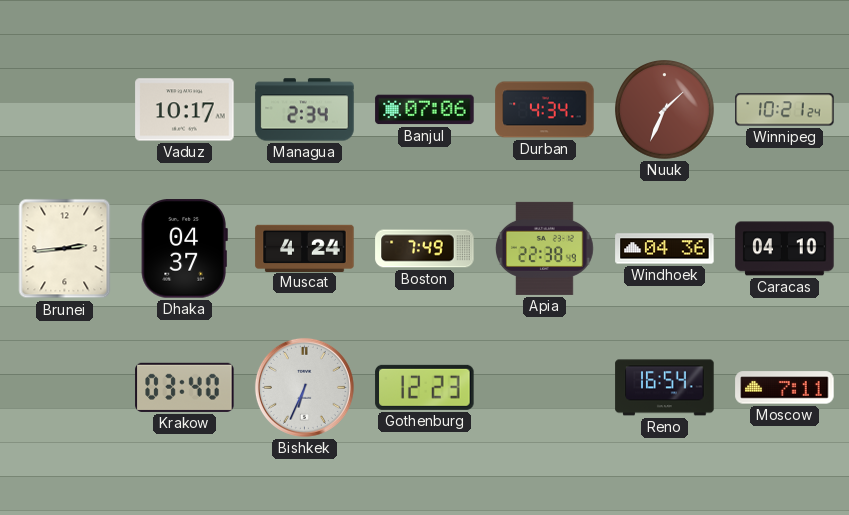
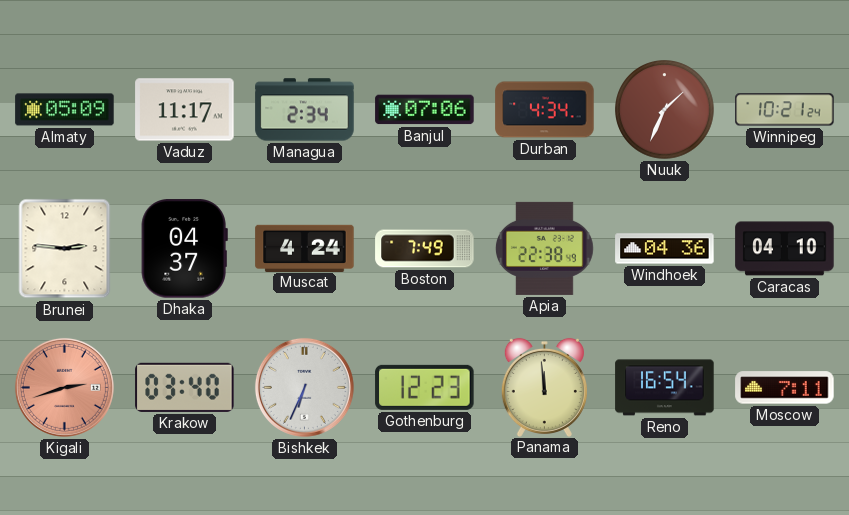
Almaty: none -> 05:09 (65, 110)
Vaduz: 10:17 -> 11:17 (185, 110)
Brunei: 2:44 -> 2:46 (65, 249)
Kigali: none -> 2:42 (64, 387)
Panama: none -> 11:59 (544, 387)
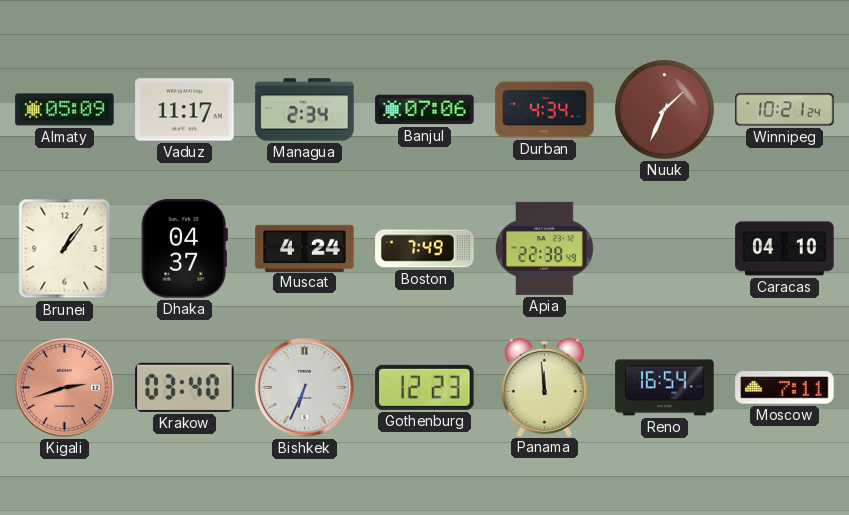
Brunei: 2:46 -> 1:06 (65, 249)
Windhoek: 04:36 -> none (665, 249)
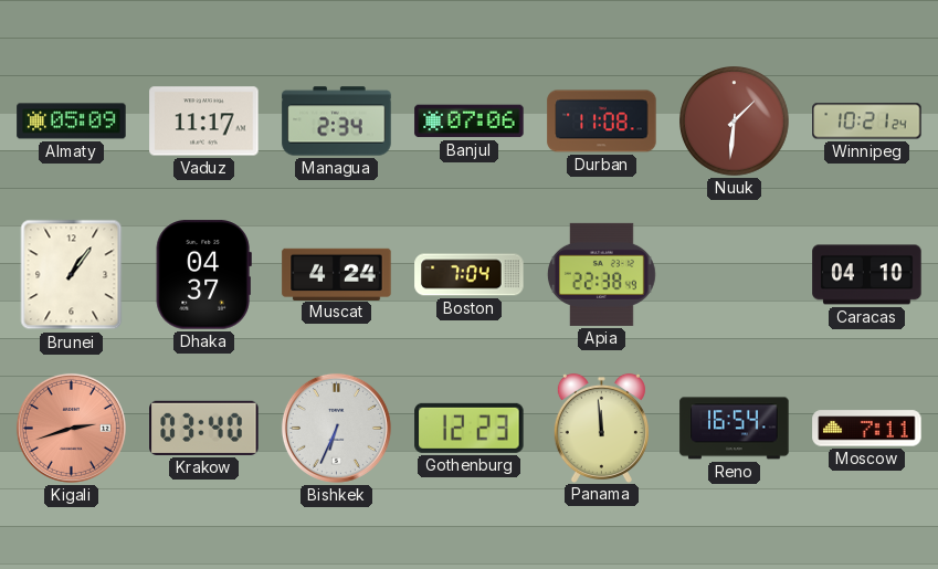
Durban: 4:34 -> 11:08 (602, 122)
Nuuk: 1:34 -> 1:31 (735, 122)
Boston: 7:49 -> 7:04 (470, 275)
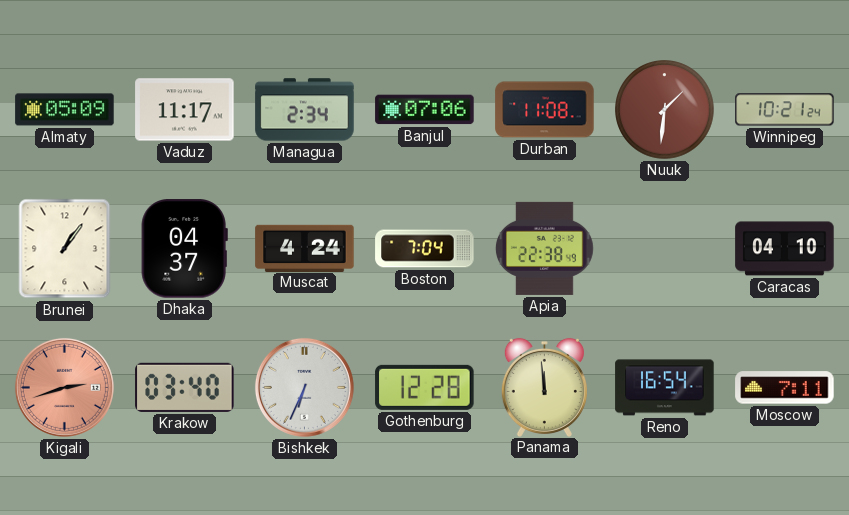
Gothenburg: 12:23 -> 12:28 (425, 387)
